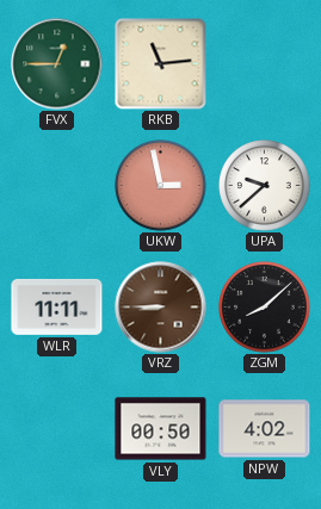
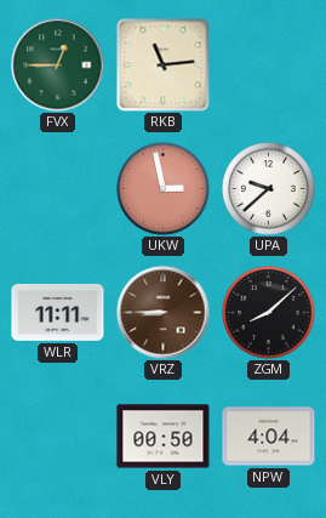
NPW: 4:02 -> 4:04 (269, 437)
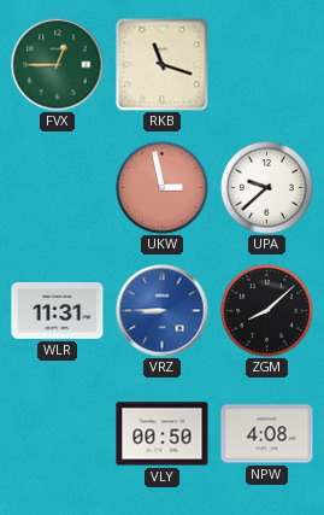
RKB: 11:14 -> 11:18 (163, 65)
WLR: 11:11 -> 11:31 (58, 310)
VRZ dial: brown -> blue (163, 311)
NPW: 4:04 -> 4:08 (267, 434)
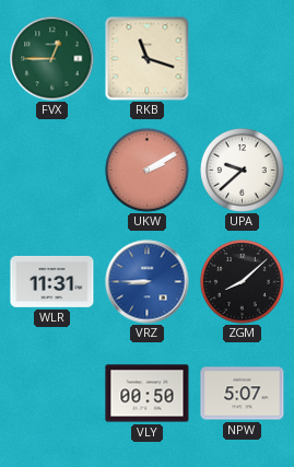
UKW: 2:58 -> 2:10 (148, 171)
NPW: 4:08 -> 5:07 (243, 394)
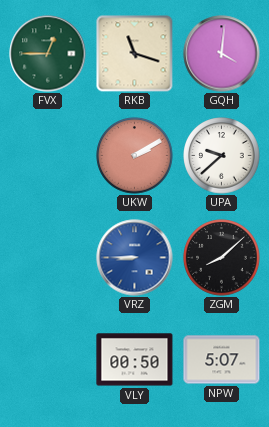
GQH: none -> 4:01 (222, 54)
WLR: 11:31 -> none (52, 281)
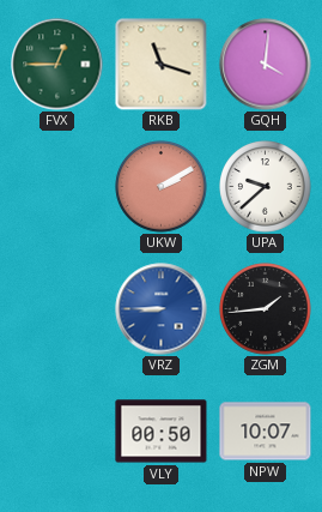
ZGM: 8:08 -> 1:44 (266, 309)
NPW: 5:07 -> 10:07 (266, 432)
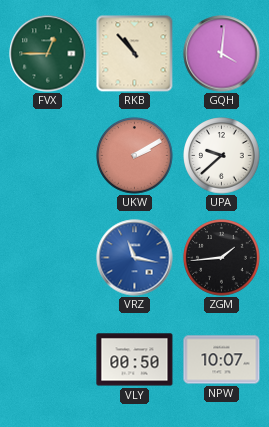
RKB: 11:18 -> 10:53 (135, 54)
VRZ: 8:45 -> 11:17 (135, 258)
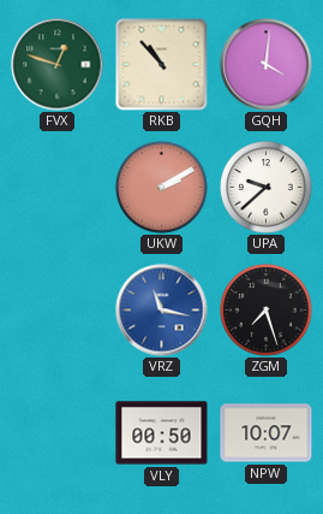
FVX: 12:45 -> 12:48 (58, 65)
ZGM: 1:44 -> 7:27 (267, 311)
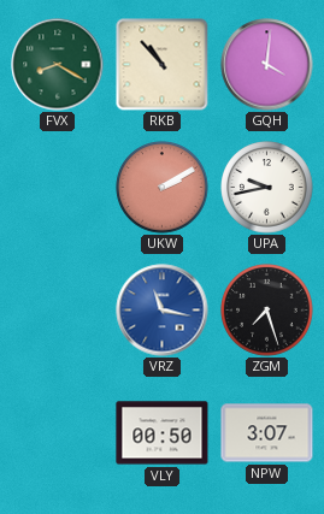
FVX: 12:48 -> 8:20 (58, 65)
UPA: 9:38 -> 9:43 (267, 188)
NPW: 10:07 -> 3:07 (267, 433)
